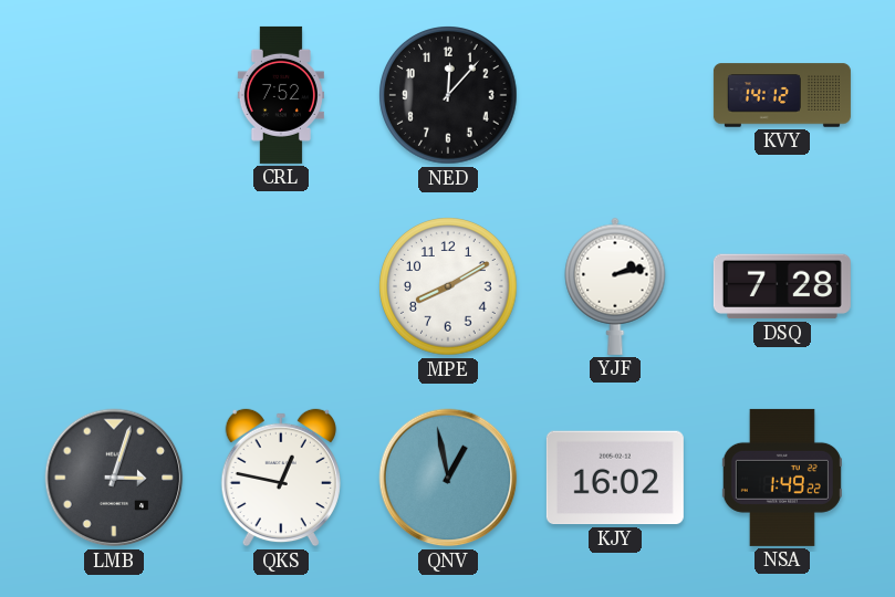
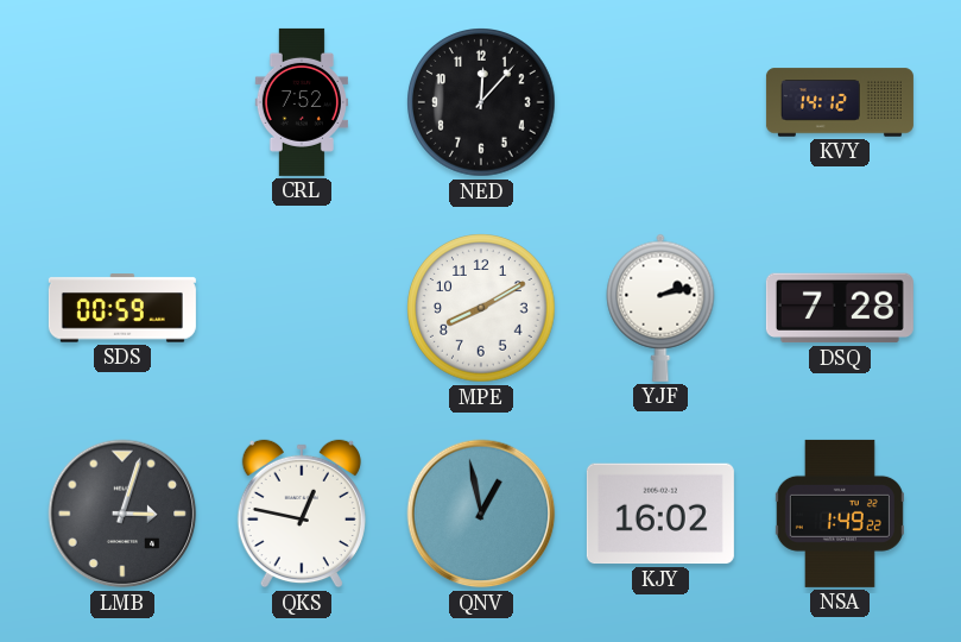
SDS: none -> 00:59 (122, 308)
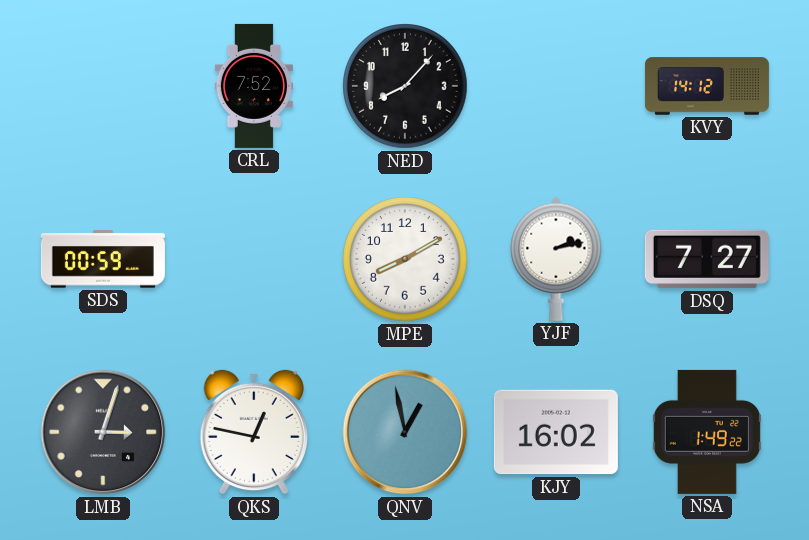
NED: 12:07 -> 8:07 (405, 86)
DSQ: 7:28 -> 7:27 (707, 259)
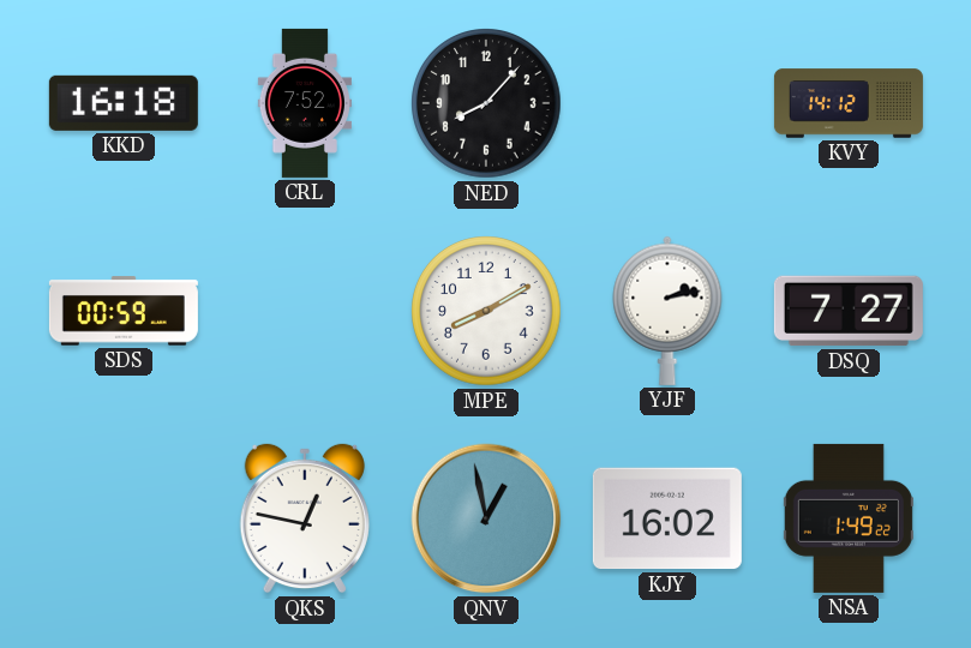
KKD: none -> 16:18 (124, 103)
LMB: 3:03 -> none (103, 432)
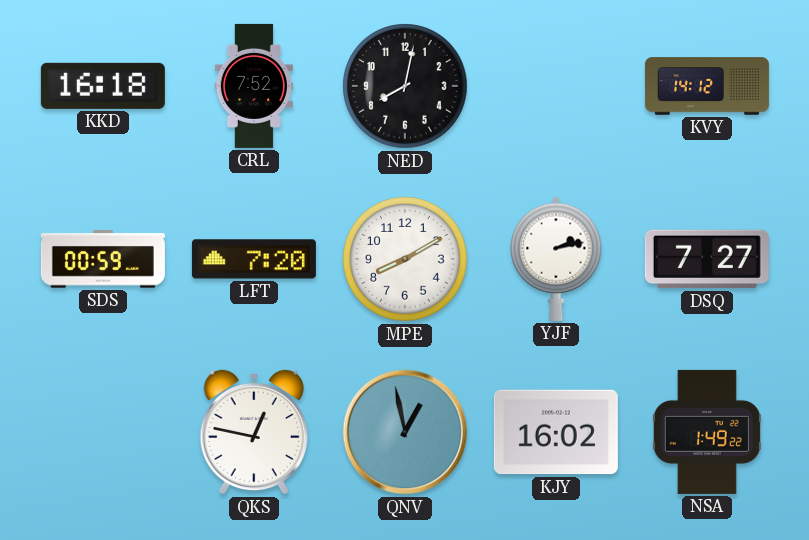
NED: 8:07 -> 8:02 (405, 86)
LFT: none -> 7:20 (254, 259)
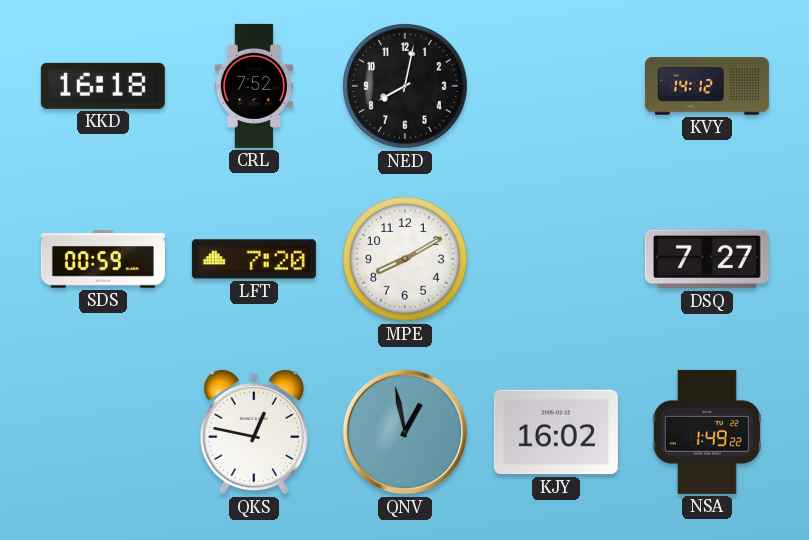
YJF: 2:13 -> none (556, 259)
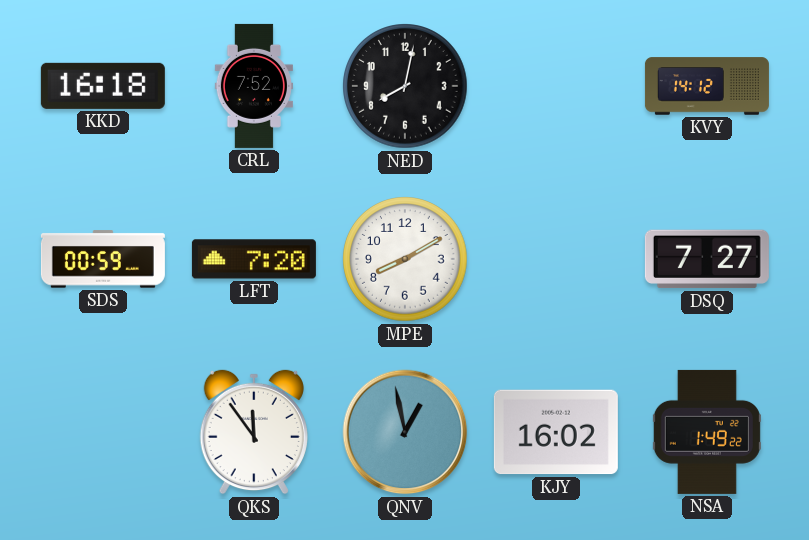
QKS: 12:47 -> 11:54 (254, 432)
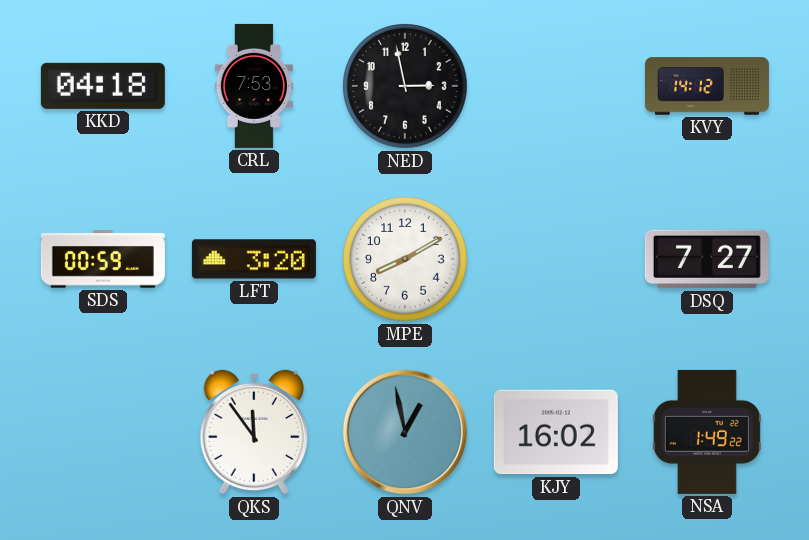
KKD: 16:18 -> 04:18 (103, 86)
CRL: 7:52 -> 7:53 (254, 86)
NED: 8:02 -> 2:58 (405, 86)
LFT: 7:20 -> 3:20 (254, 259)
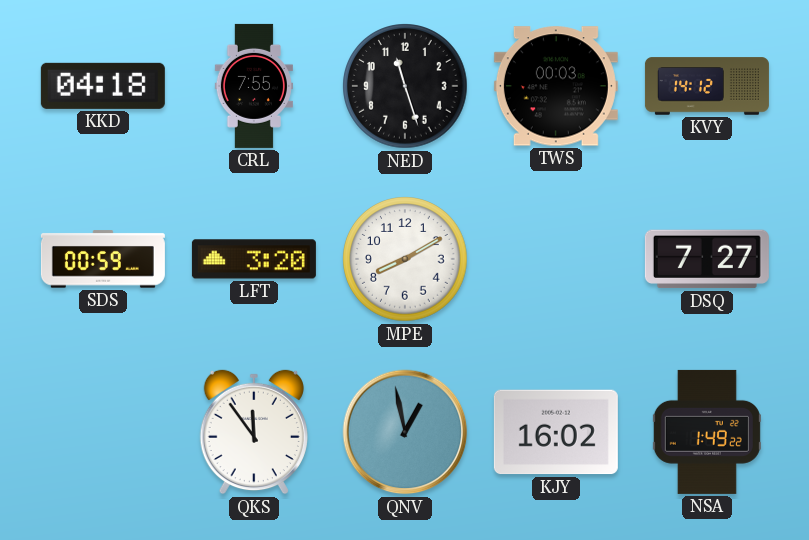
CRL: 7:53 -> 7:55 (254, 86)
NED: 2:58 -> 11:27 (405, 86)
TWS: none -> 00:03 (556, 86)
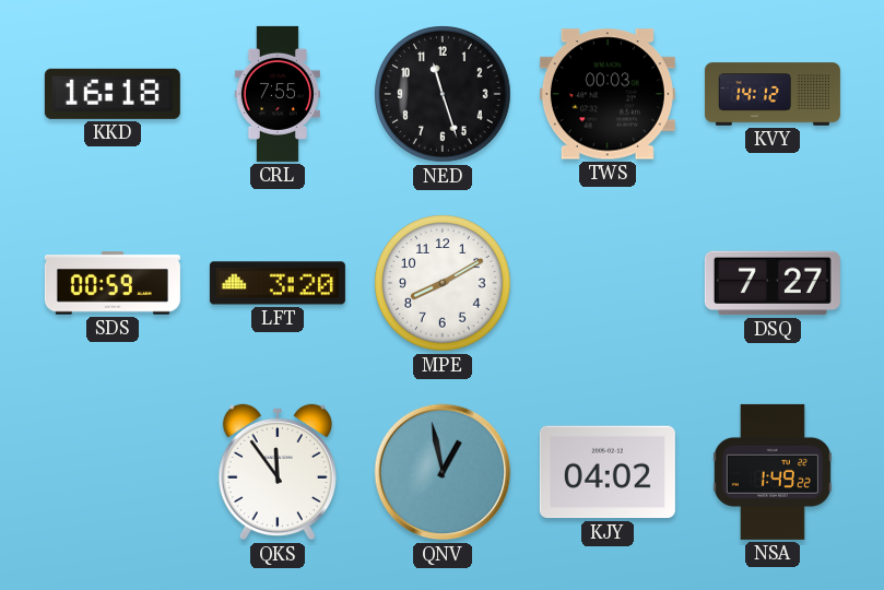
KKD: 04:18 -> 16:18 (113, 94)
KJY: 16:02 -> 04:02 (608, 472)
